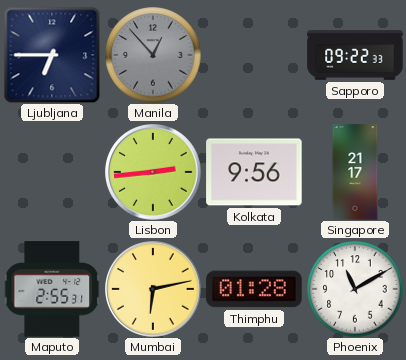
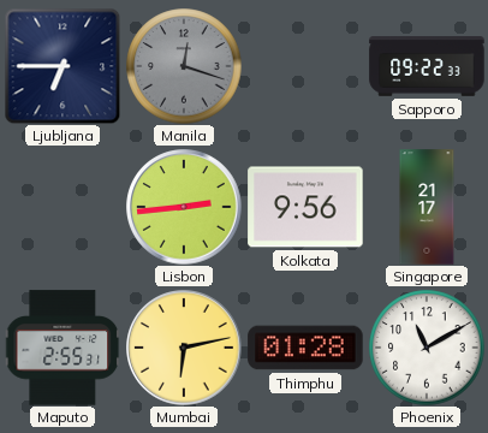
Manila: 12:53 -> 12:18 (184, 66)
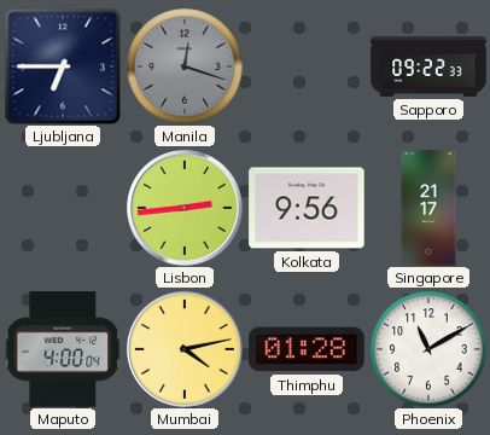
Maputo: 2:55 -> 4:00 (63, 349)
Mumbai: 6:13 -> 4:13 (185, 349)
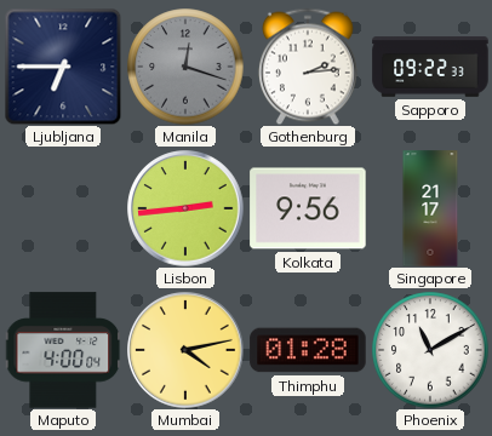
Gothenburg: none -> 2:14 (308, 67)
